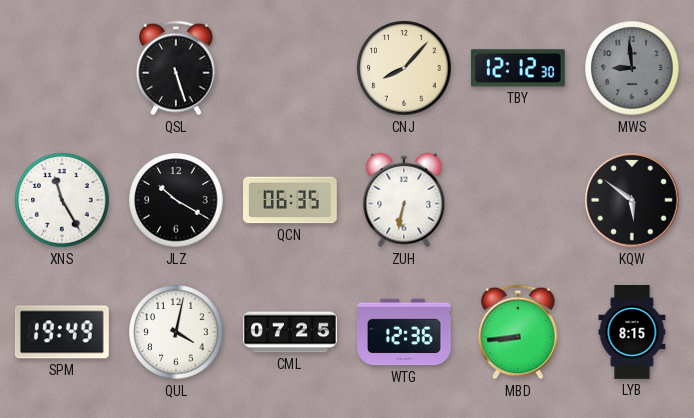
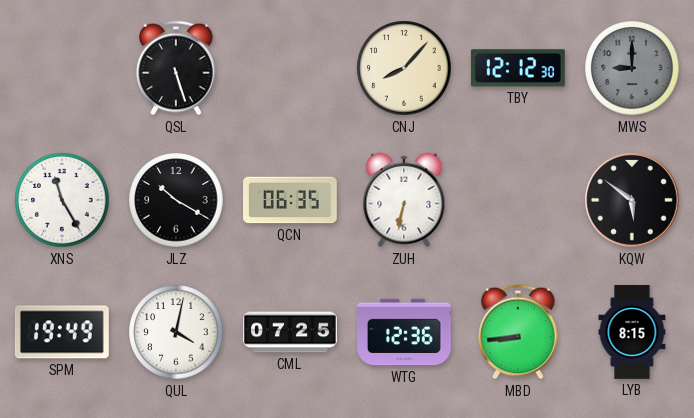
MWS: 8:59 -> 9:00 (632, 68)
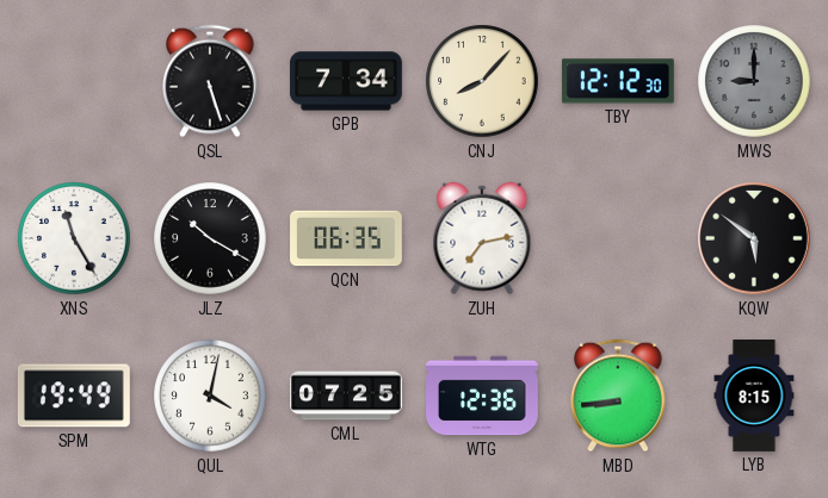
GPB: none -> 7:34 (347, 81)
ZUH: 6:32 -> 7:13 (482, 238)
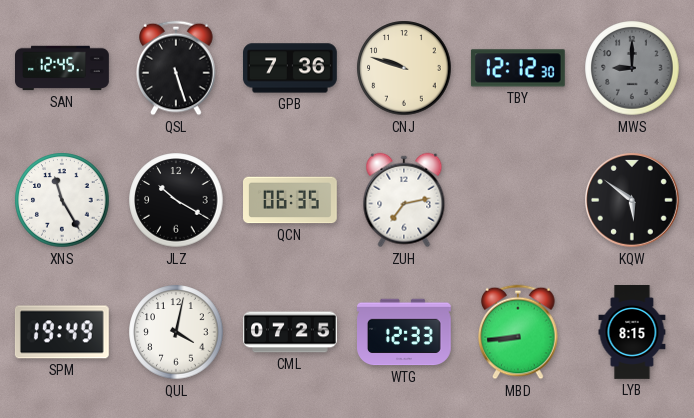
SAN: none -> 12:45 (63, 68)
GPB: 7:34 -> 7:36 (291, 68)
CNJ: 8:07 -> 9:48 (404, 68)
WTG: 12:36 -> 12:33 (405, 332)
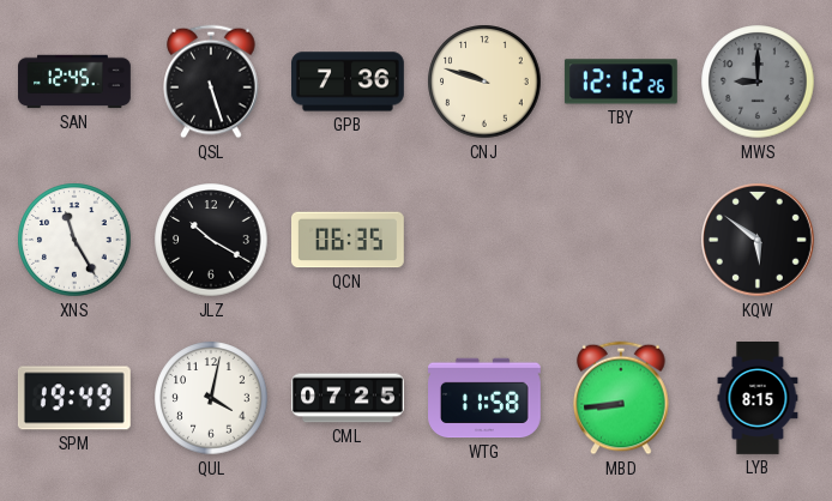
TBY: 12:12:30 -> 12:12:26 (621, 82)
ZUH: 7:13 -> none (404, 200)
WTG: 12:33 -> 11:58 (486, 398)
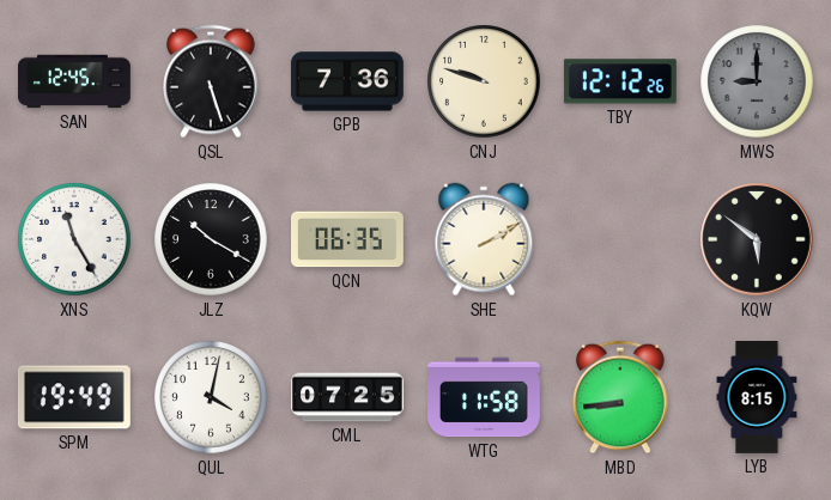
SHE: none -> 2:10 (484, 239)
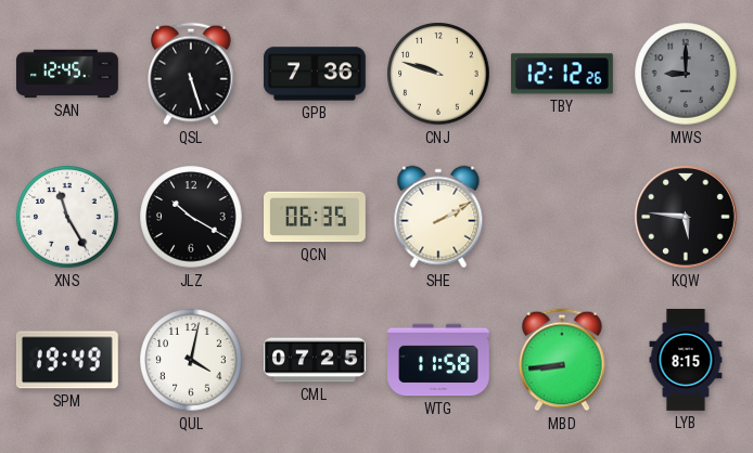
KQW: 5:51 -> 5:46 (687, 218)
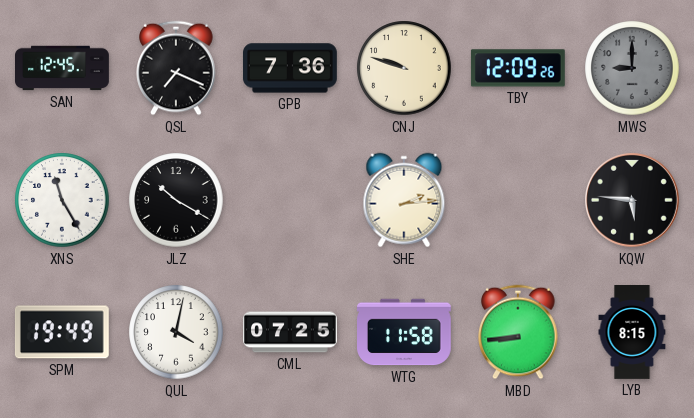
QSL: 5:27 -> 7:19 (176, 68)
TBY: 12:12 -> 12:09 (518, 68)
QCN: 06:35 -> none (316, 217)
SHE: 2:10 -> 2:14 (404, 200)
